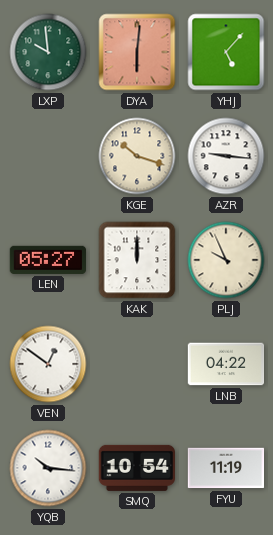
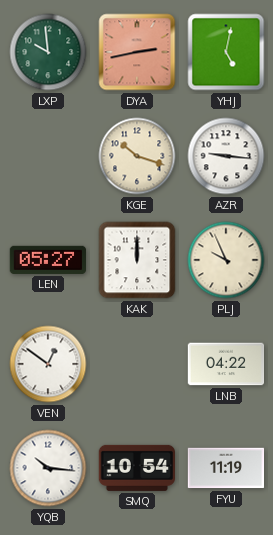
DYA: 6:01 -> 2:43 (137, 52)
YHJ: 5:07 -> 5:02 (226, 52)
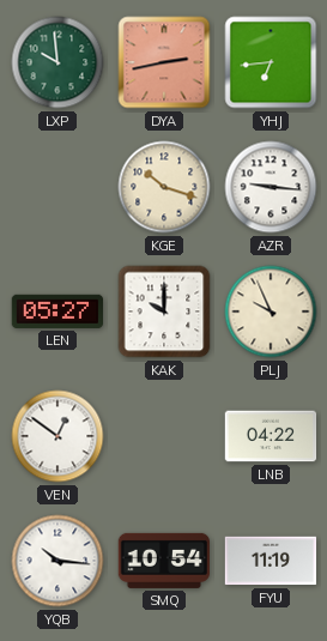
YHJ: 5:02 -> 6:44 (271, 62)
KAK: 12:00 -> 10:00 (164, 312)
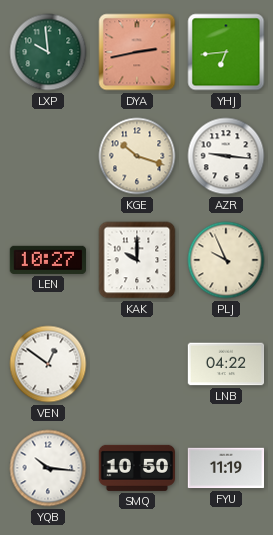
LEN: 05:27 -> 10:27 (48, 260)
SMQ: 10:54 -> 10:50 (136, 468)
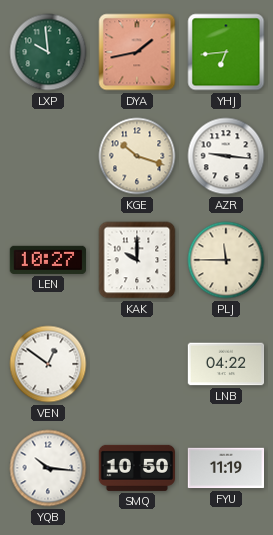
DYA: 2:43 -> 1:43 (137, 52)
PLJ: 9:56 -> 11:45 (226, 260)
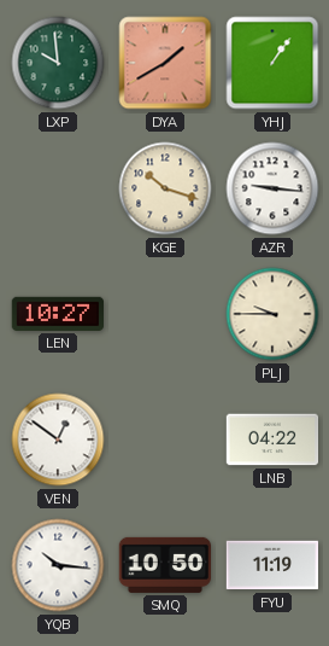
DYA: 1:43 -> 1:40 (165, 63)
YHJ: 6:44 -> 1:06 (272, 63)
KAK: 10:00 -> none (137, 260)
PLJ: 11:45 -> 9:45 (272, 314)
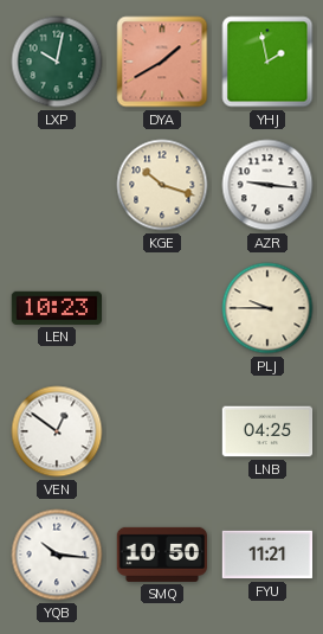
LXP: 9:59 -> 10:02 (57, 62)
YHJ: 1:06 -> 1:58 (267, 62)
LEN: 10:27 -> 10:23 (57, 308)
LNB: 04:22 -> 04:25 (267, 431)
FYU: 11:19 -> 11:21 (267, 555)
